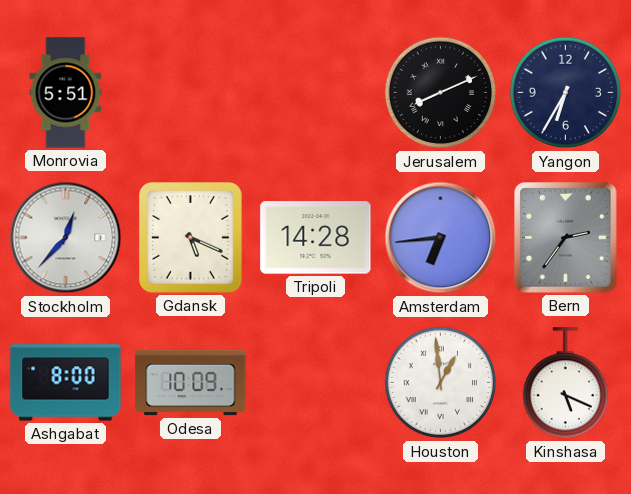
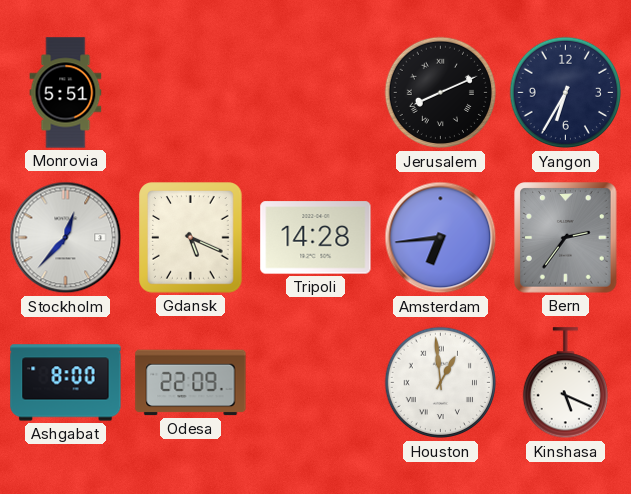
Odesa: 10:09 -> 22:09 (191, 383)
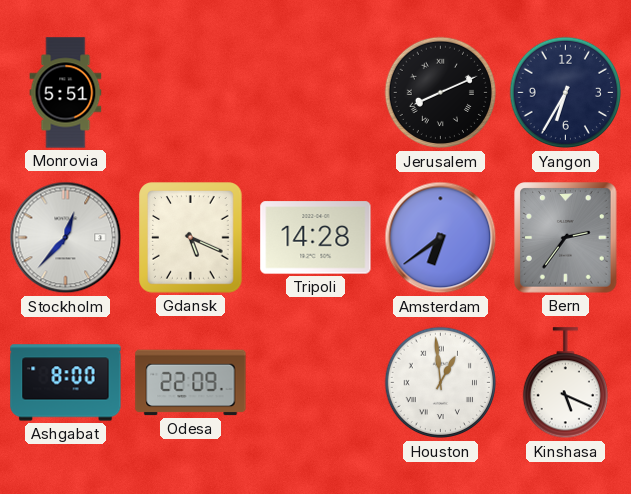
Amsterdam: 6:44 -> 6:39 (441, 238)
